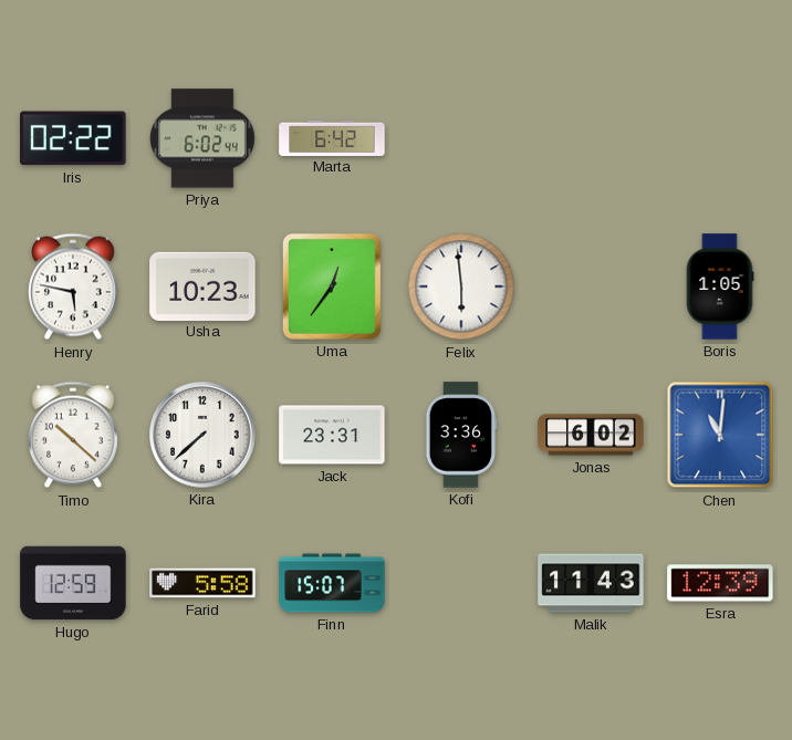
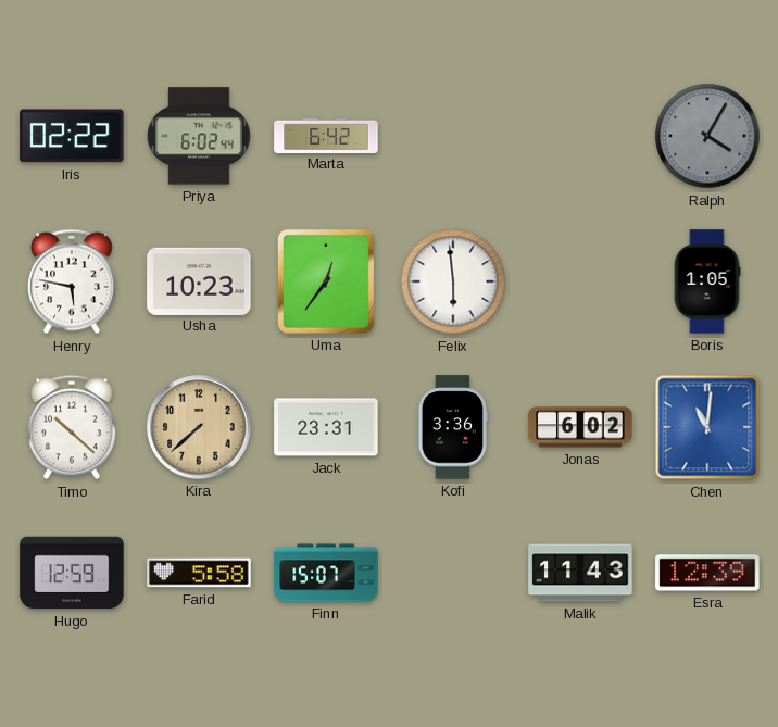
Ralph: none -> 4:05 (707, 136)
Kira dial: white -> champagne (199, 427)
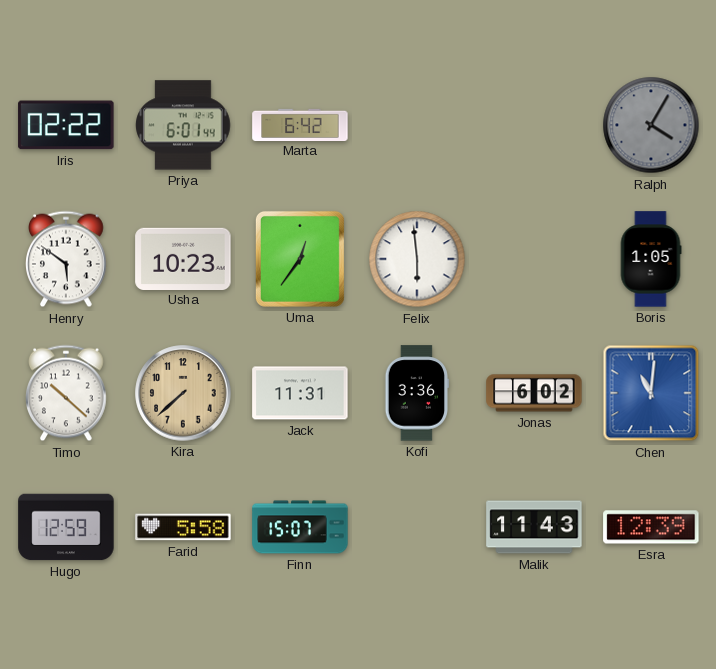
Priya: 6:02 -> 6:01 (183, 125)
Henry: 5:47 -> 5:51 (67, 259)
Jack: 23:31 -> 11:31 (300, 393)
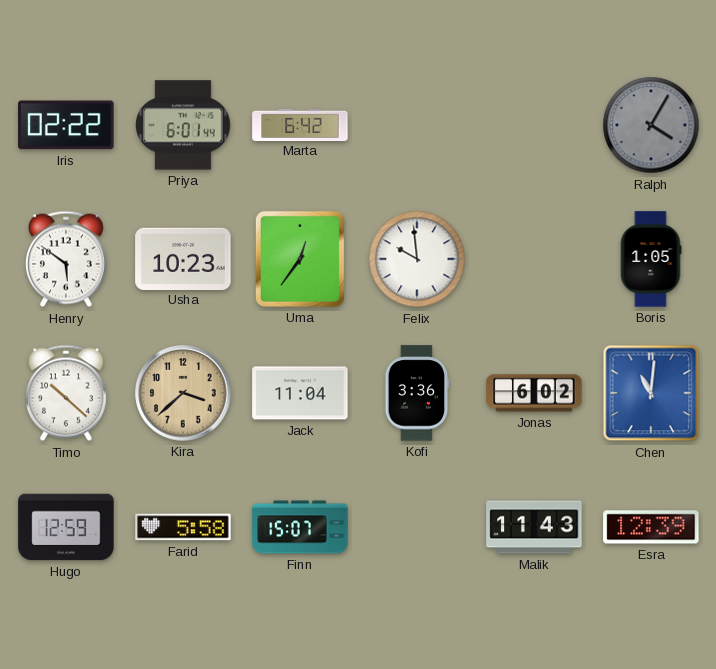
Felix: 5:59 -> 9:59 (417, 259)
Kira: 7:38 -> 3:38 (183, 393)
Jack: 11:31 -> 11:04 (300, 393)
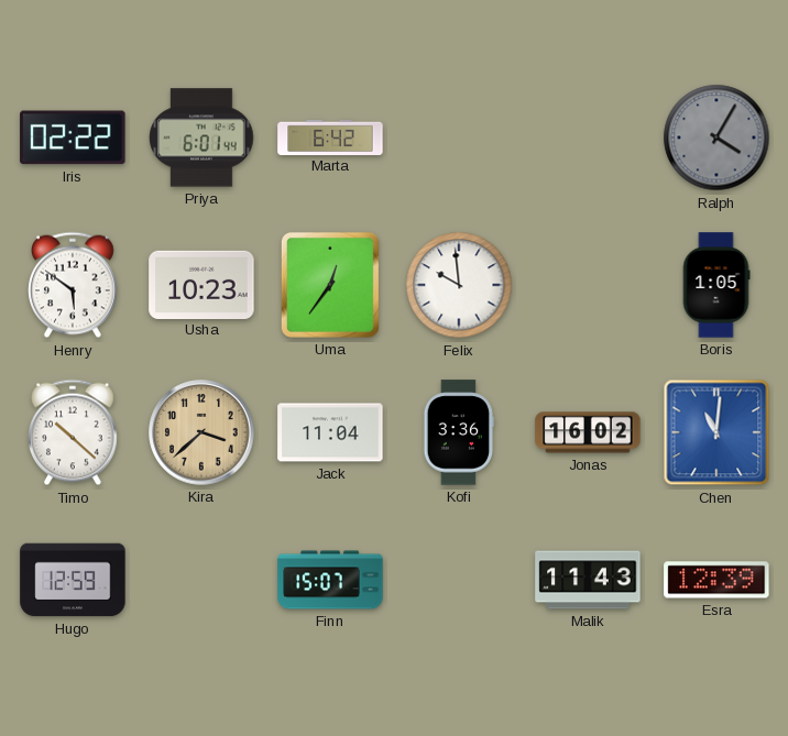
Jonas: 6:02 -> 16:02 (588, 432)
Farid: 5:58 -> none (183, 527)
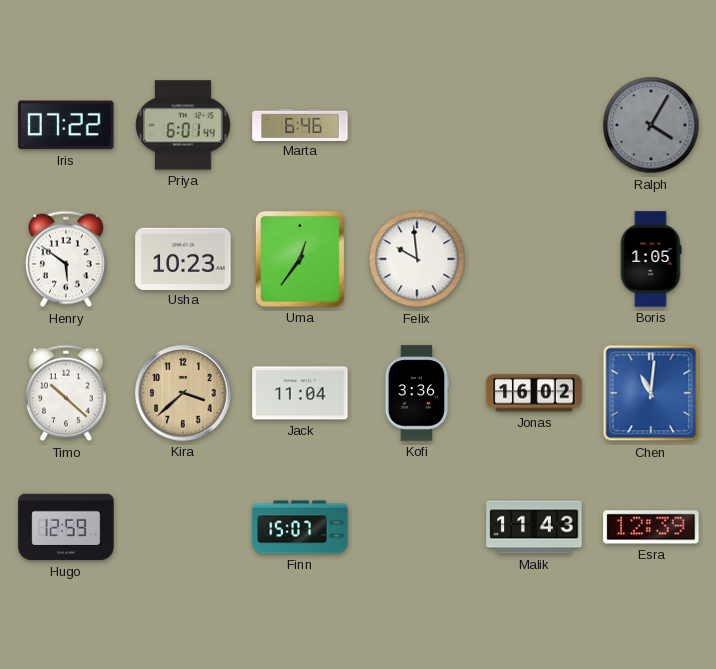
Iris: 02:22 -> 07:22 (66, 125)
Marta: 6:42 -> 6:46 (300, 124)
